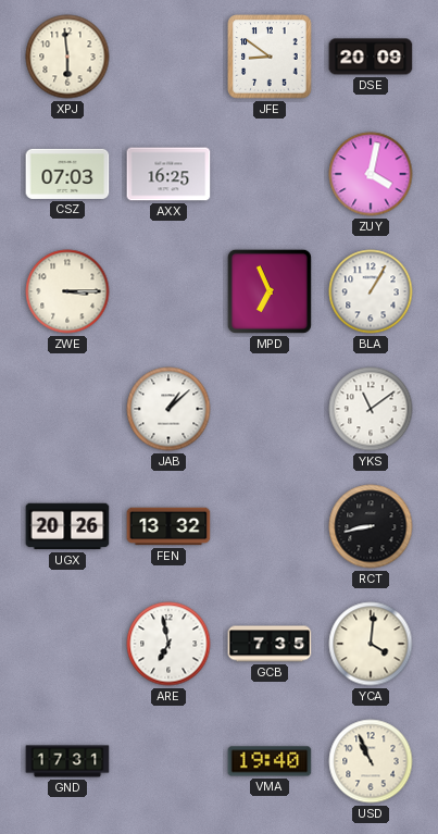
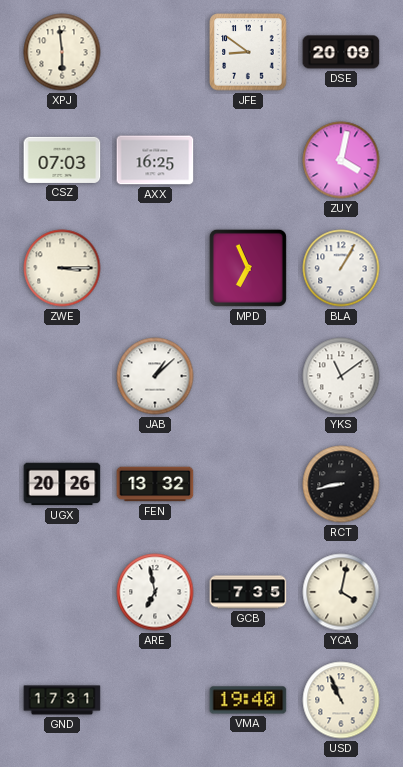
YCA: 4:01 -> 4:02 (341, 592)
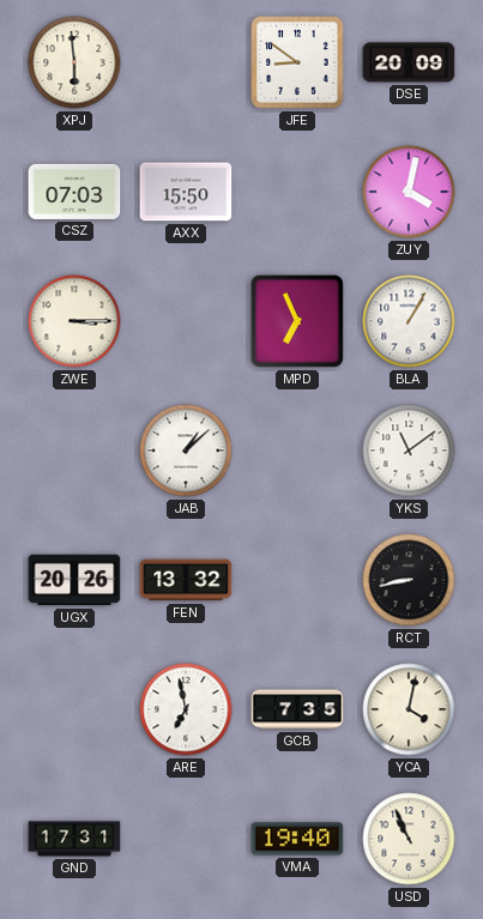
AXX: 16:25 -> 15:50 (186, 192)
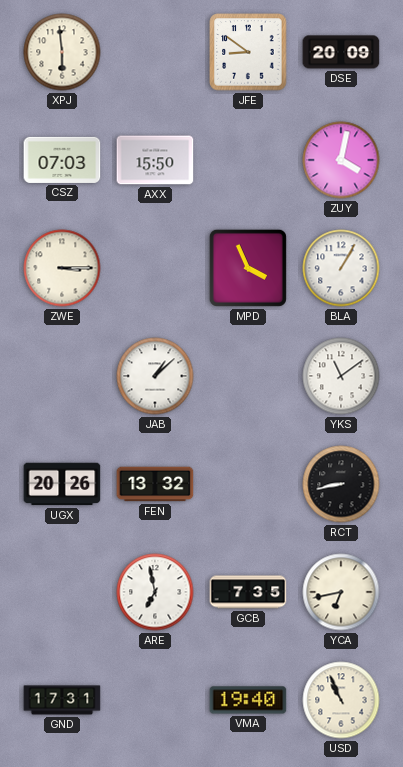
MPD: 6:56 -> 3:56 (248, 268)
YCA: 4:02 -> 6:43 (341, 592)
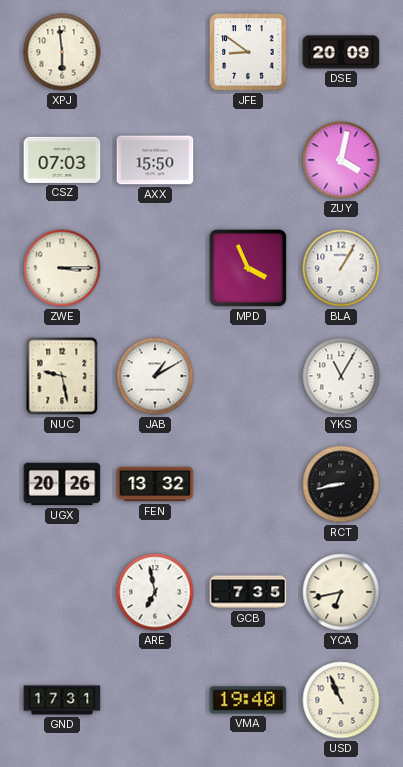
NUC: none -> 9:28 (62, 376)
JAB: 1:08 -> 1:10 (155, 376)
YKS: 11:09 -> 11:05 (341, 376)
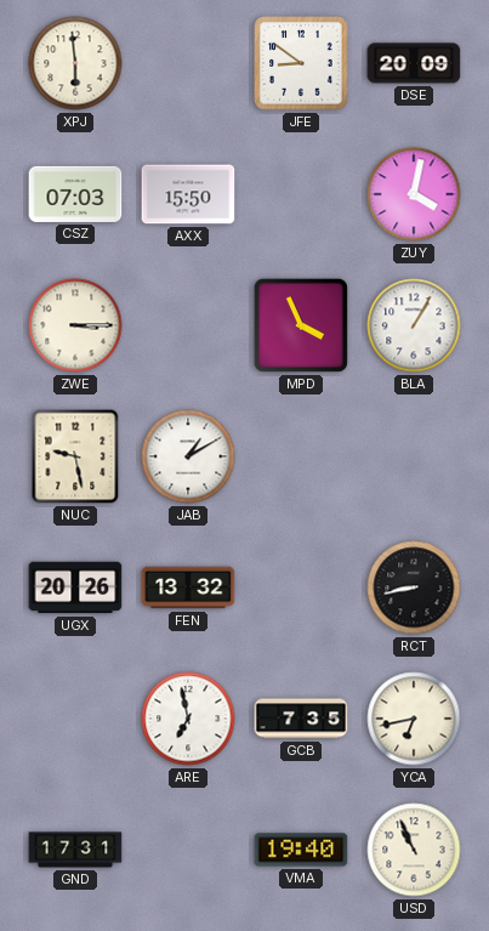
YKS: 11:05 -> none (341, 376)
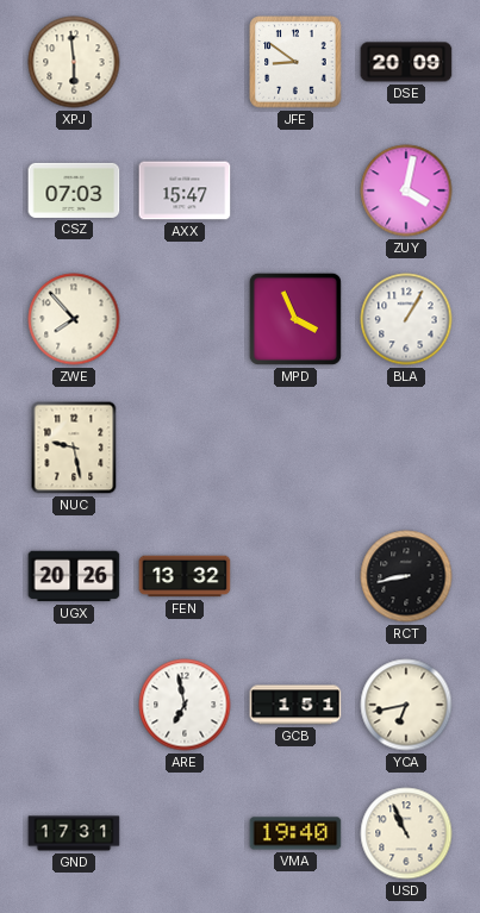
AXX: 15:50 -> 15:47 (185, 190)
ZWE: 3:15 -> 7:53 (74, 319)
JAB: 1:10 -> none (188, 456)
GCB: 7:35 -> 1:51 (295, 705)
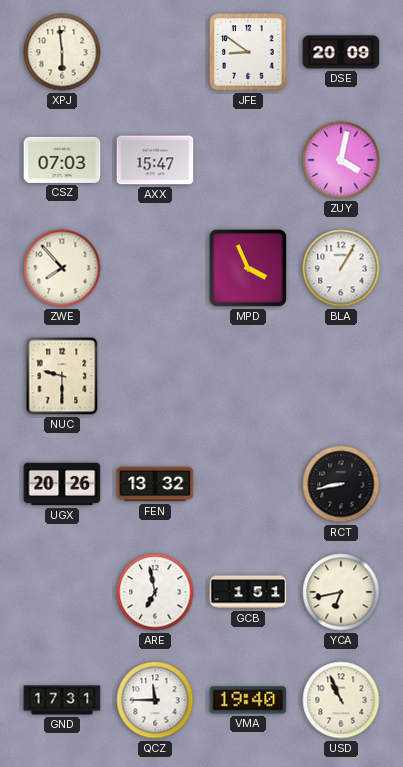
NUC: 9:28 -> 9:30 (62, 376)
QCZ: none -> 11:45 (155, 700)
